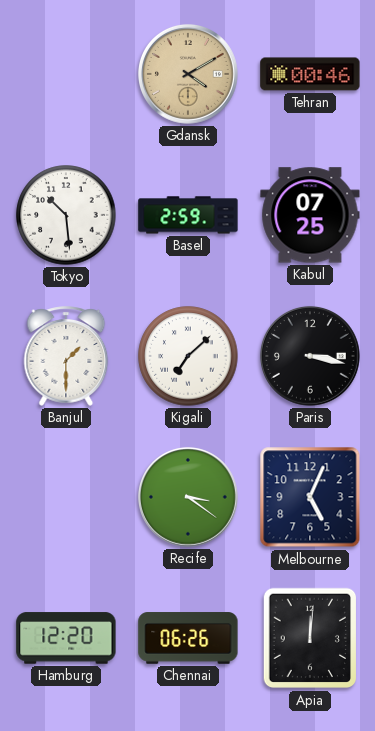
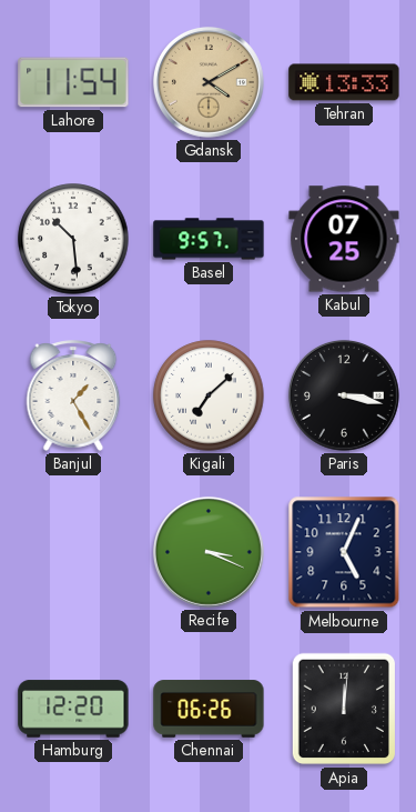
Lahore: none -> 11:54 (73, 82)
Tehran: 00:46 -> 13:33 (344, 82)
Basel: 2:59 -> 9:57 (209, 239)
Banjul: 1:30 -> 1:25 (73, 395)
Recife: 3:21 -> 3:19 (209, 552)
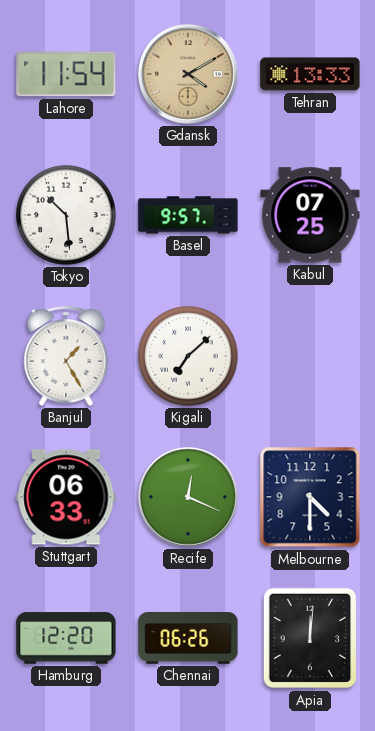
Paris: 3:17 -> none (344, 395)
Stuttgart: none -> 06:33 (66, 497)
Recife: 3:19 -> 12:19 (188, 497)
Melbourne: 5:04 -> 4:30 (310, 497)
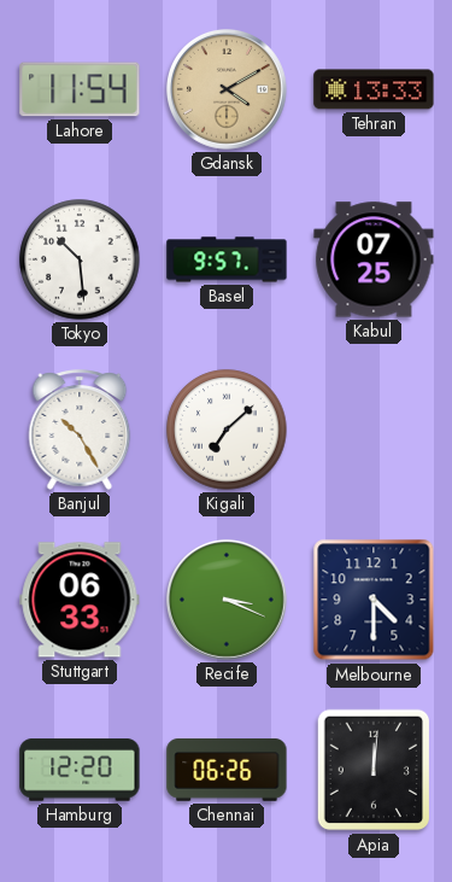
Banjul: 1:25 -> 10:25 (80, 430)
Recife: 12:19 -> 3:19 (227, 600)
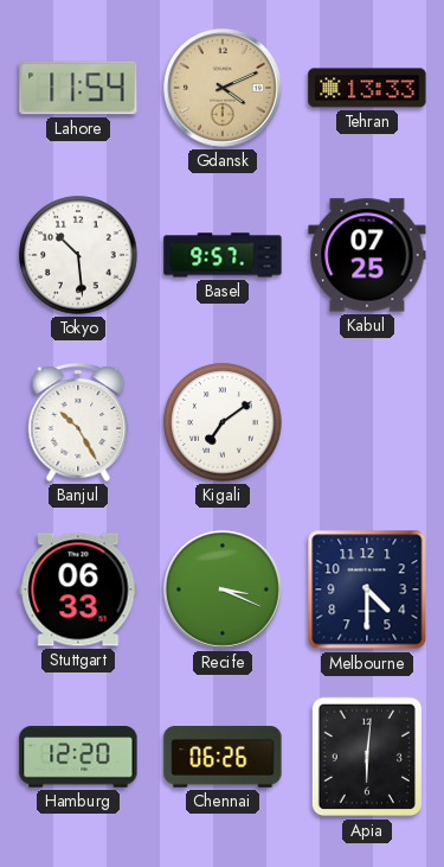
Gdansk: 4:10 -> 4:11 (223, 88)
Kigali: 7:08 -> 7:09 (223, 422)
Apia: 12:01 -> 6:01 (366, 757)
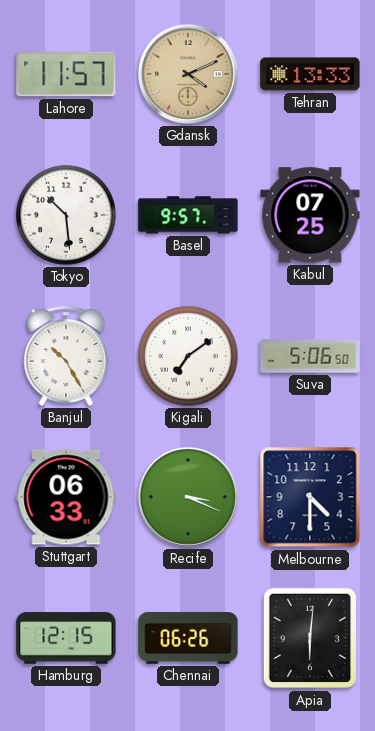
Lahore: 11:54 -> 11:57 (66, 74)
Suva: none -> 5:06 (310, 356)
Hamburg: 12:20 -> 12:15 (66, 638)
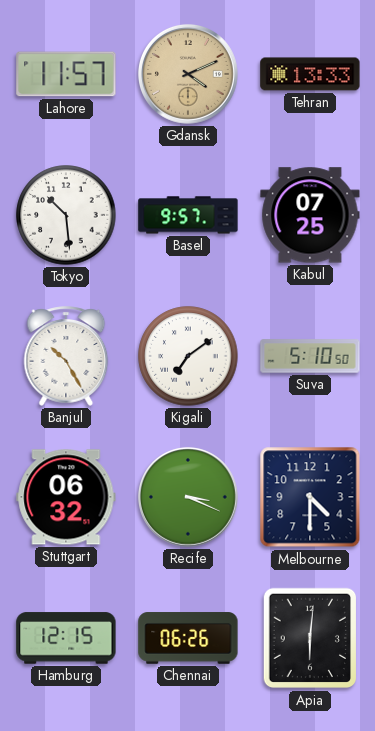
Suva: 5:06 -> 5:10 (310, 356)
Stuttgart: 06:33 -> 06:32 (66, 497)
